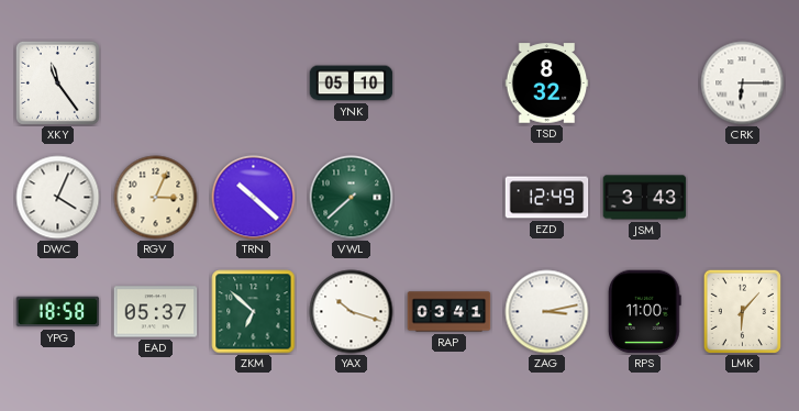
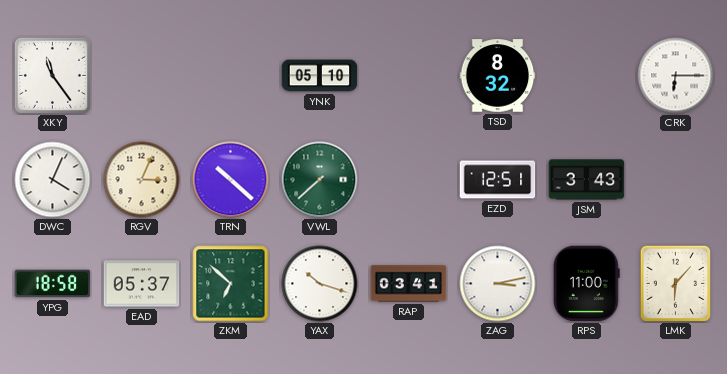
EZD: 12:49 -> 12:51 (498, 180)
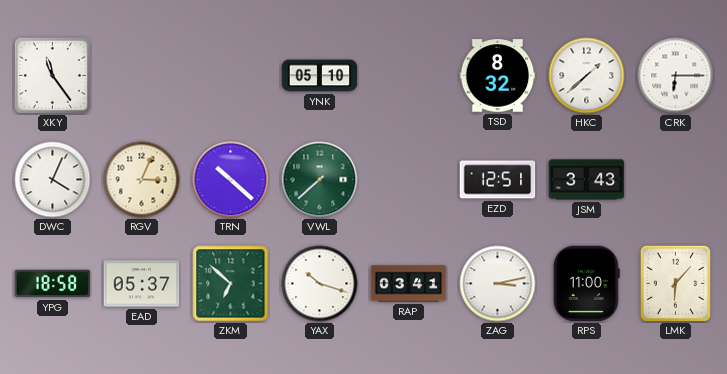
HKC: none -> 1:38 (587, 76)
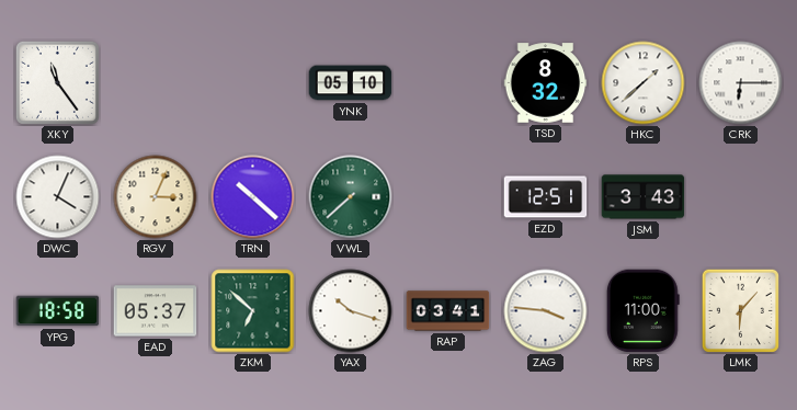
ZAG: 3:13 -> 3:46 (546, 311)
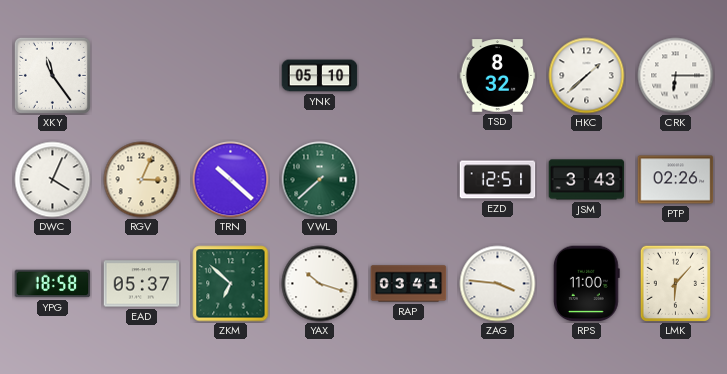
PTP: none -> 02:26 (676, 180)
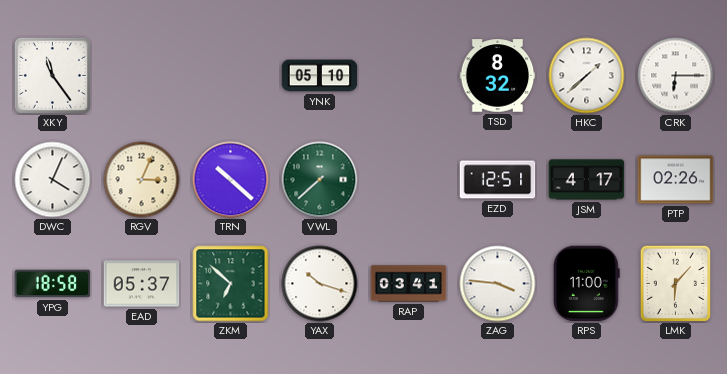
JSM: 3:43 -> 4:17 (587, 180)
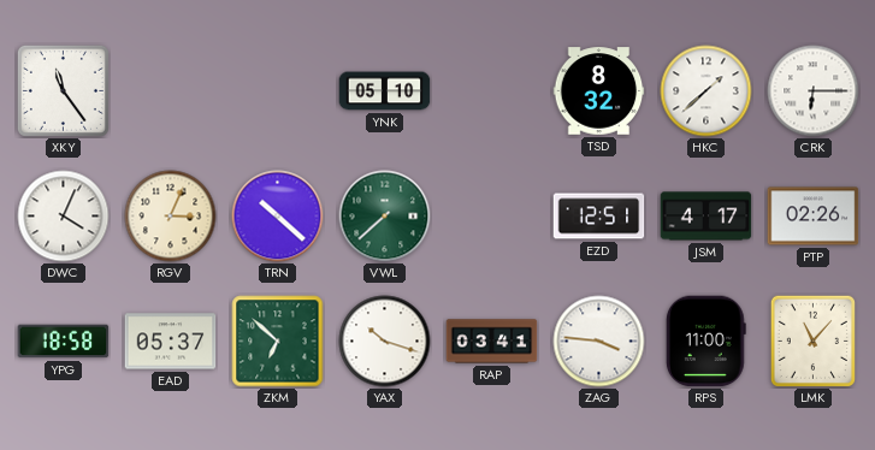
LMK: 6:07 -> 11:07 (812, 341)
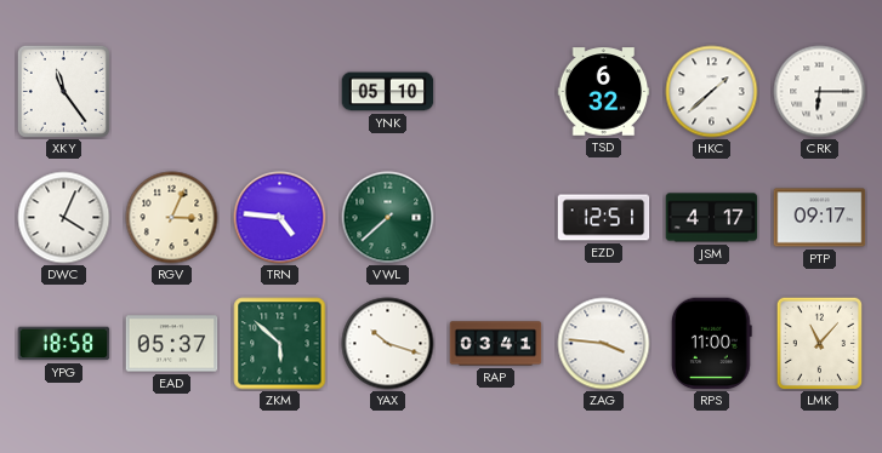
TSD: 8:32 -> 6:32 (604, 92)
TRN: 10:22 -> 4:46 (280, 218)
PTP: 02:26 -> 09:17 (820, 218)
ZKM: 6:52 -> 5:52 (280, 344)
